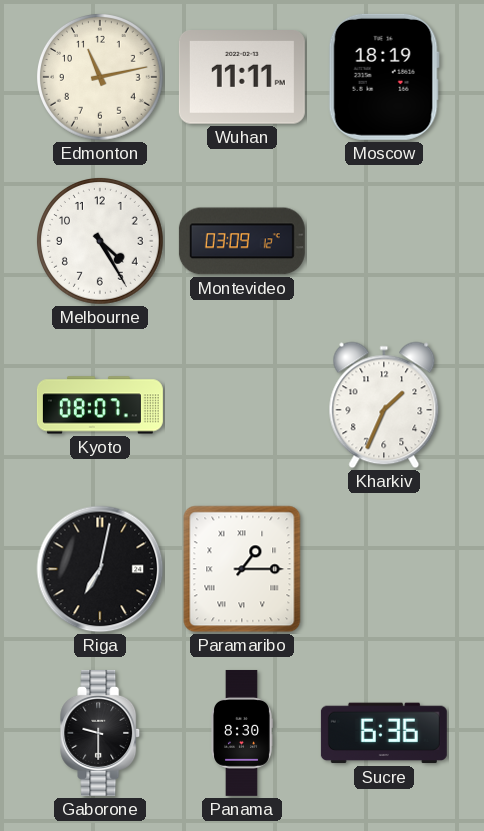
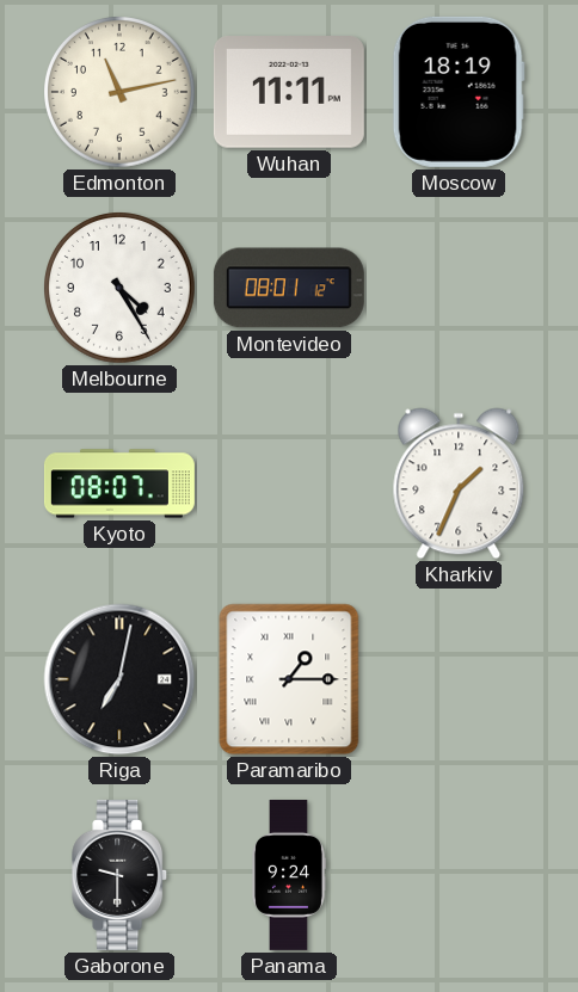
Montevideo: 03:09 -> 08:01 (289, 288)
Panama: 8:30 -> 9:24 (289, 875)
Sucre: 6:36 -> none (384, 733)
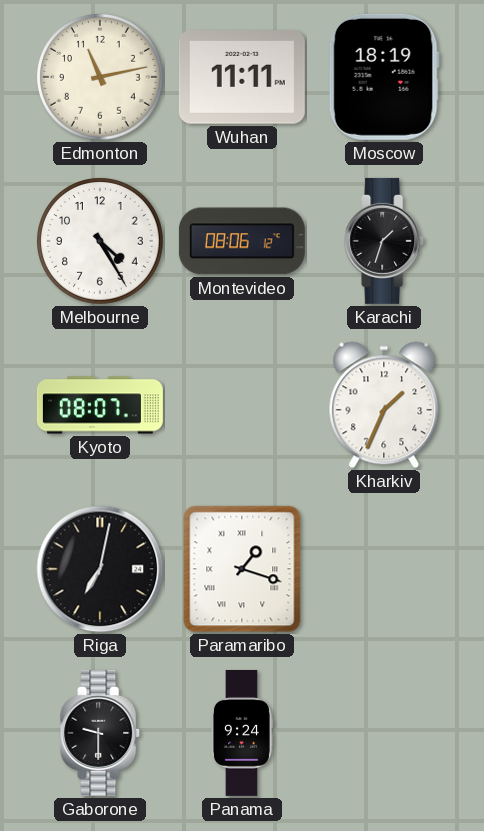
Montevideo: 08:01 -> 08:06 (242, 241)
Karachi: none -> 1:33 (385, 241)
Paramaribo: 1:15 -> 1:18 (242, 569)
